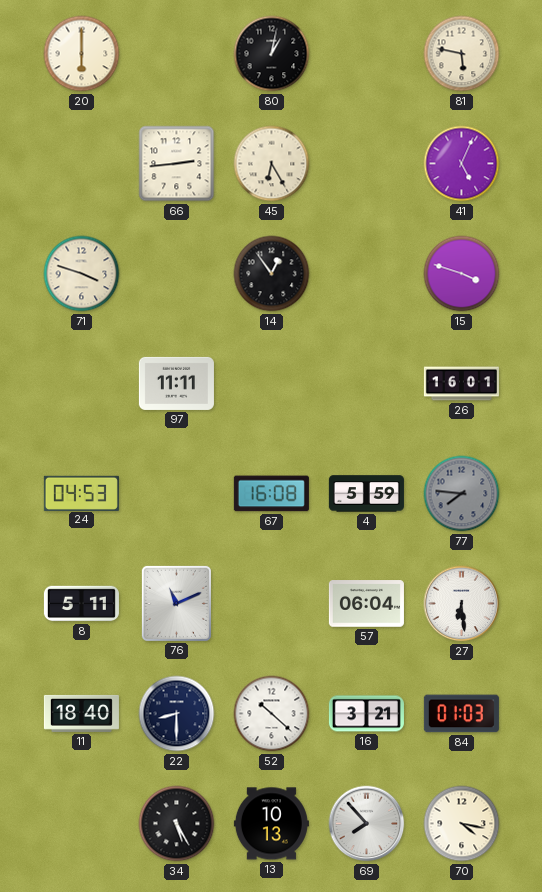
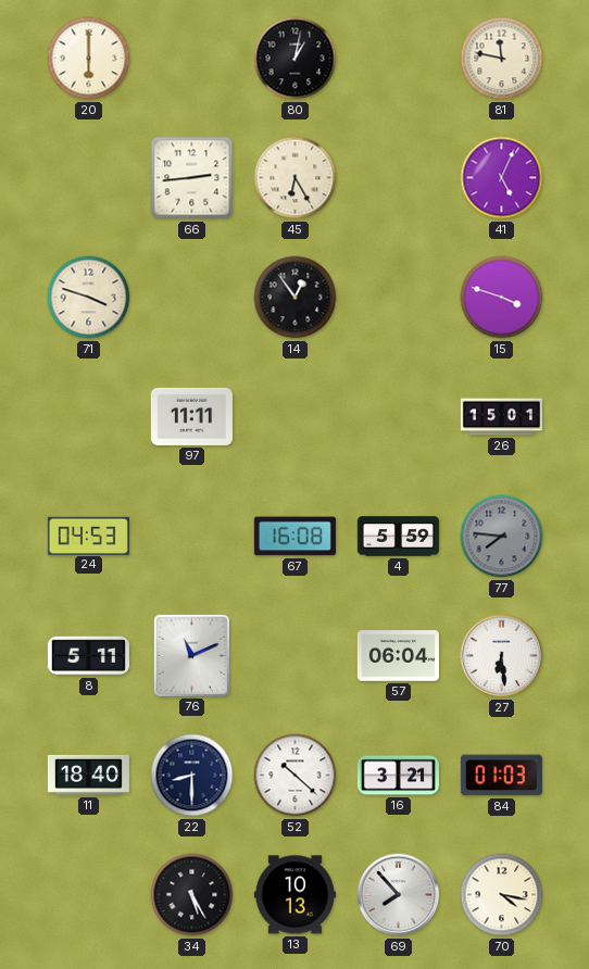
81: 5:47 -> 11:47 (502, 59)
26: 16:01 -> 15:01 (501, 417)
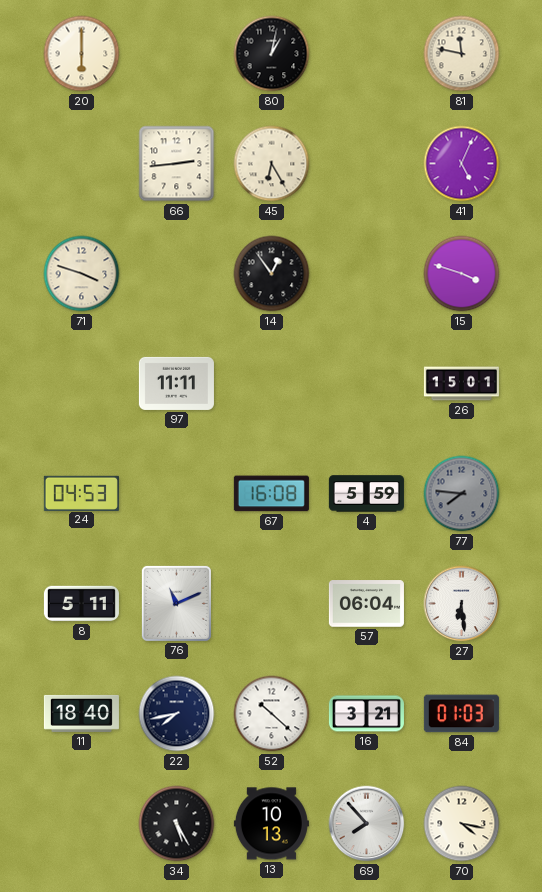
22: 8:30 -> 7:43 (177, 714)
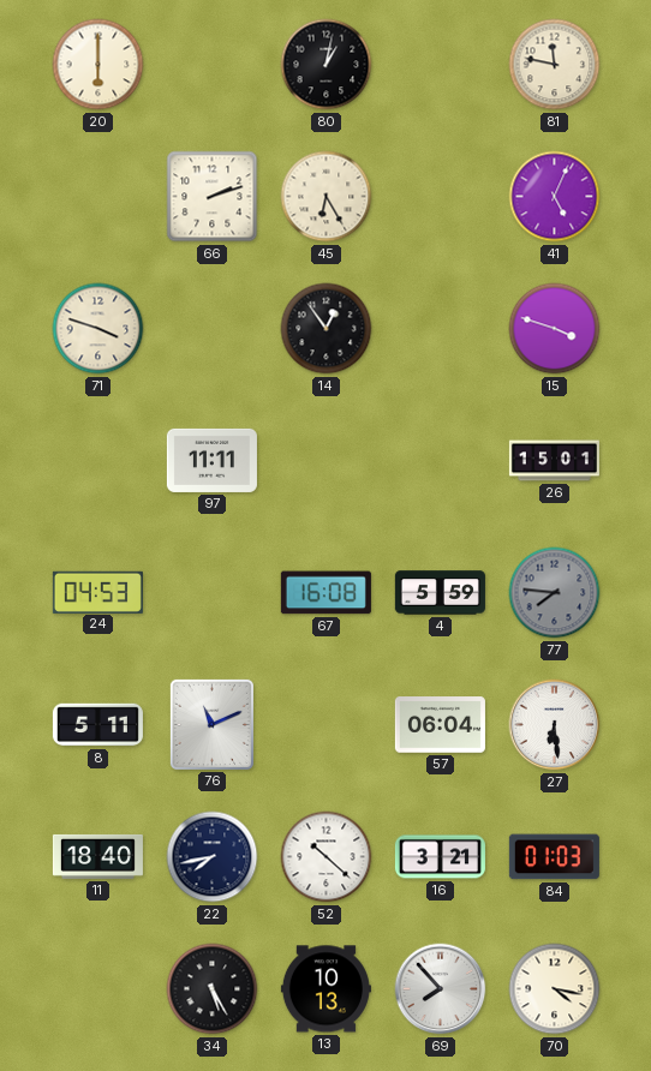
66: 2:44 -> 2:12 (213, 197)
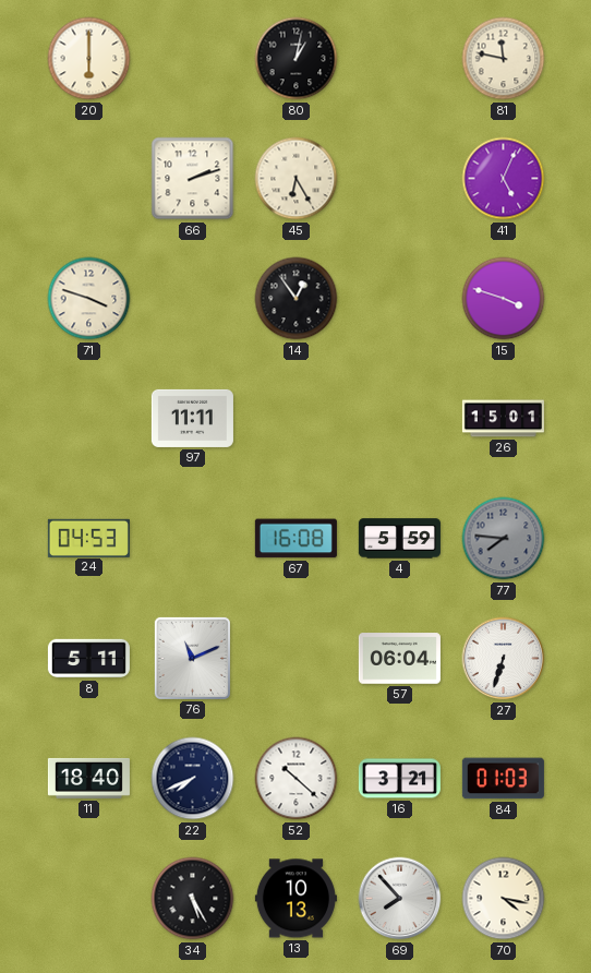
27: 6:29 -> 6:33 (504, 659)
22: 7:43 -> 7:41 (193, 779)
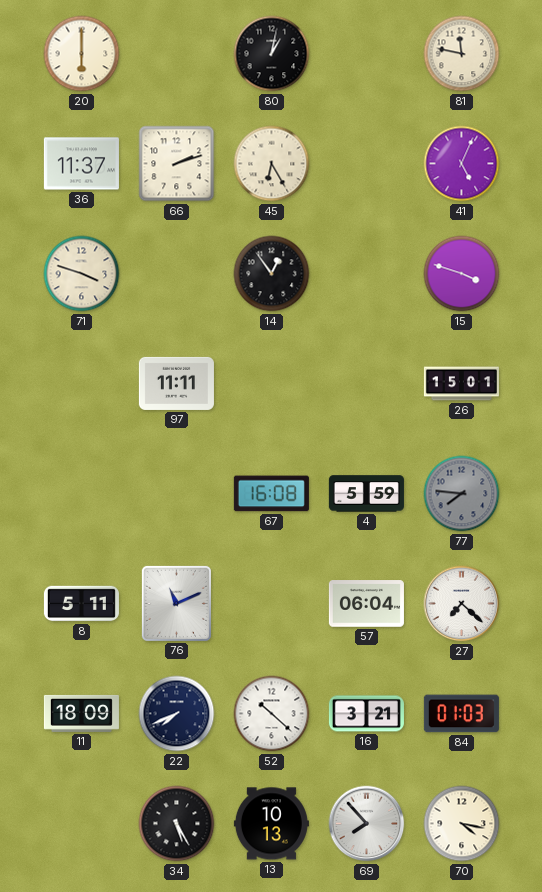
36: none -> 11:37 (81, 164)
24: 04:53 -> none (88, 538)
27: 6:33 -> 7:22 (462, 604)
11: 18:40 -> 18:09 (81, 713)
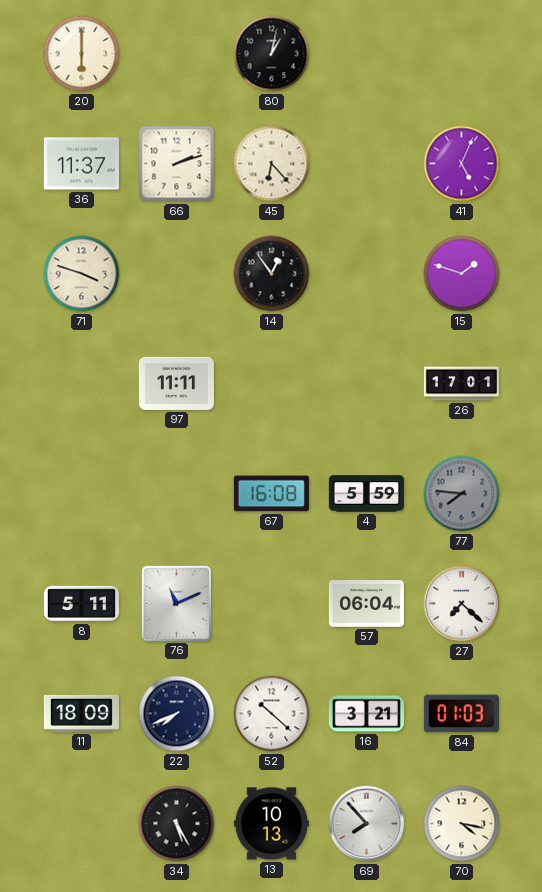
81: 11:47 -> none (462, 54)
45: 6:25 -> 6:23 (272, 164)
15: 3:48 -> 1:48 (462, 274)
26: 15:01 -> 17:01 (461, 384)
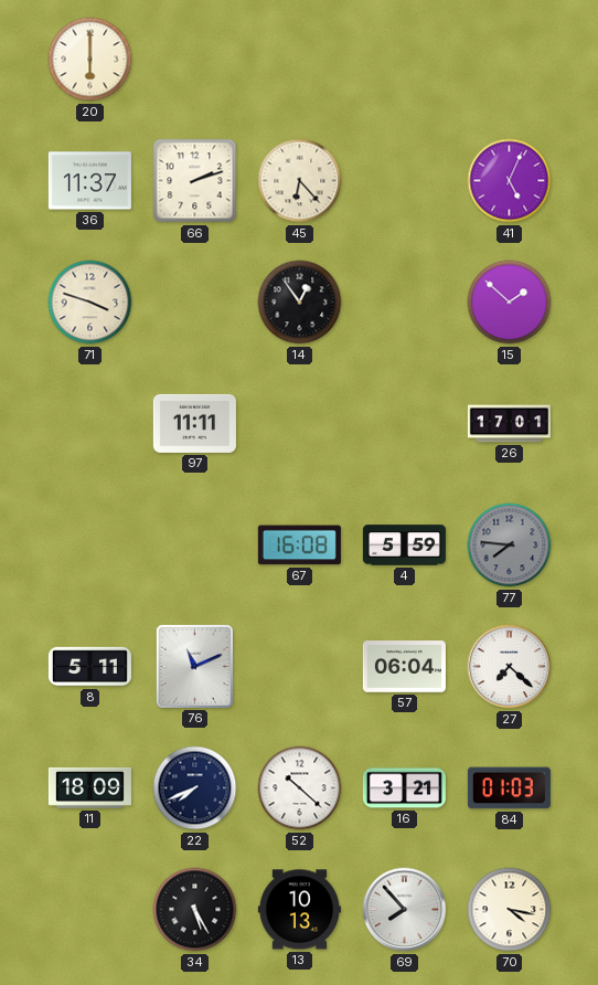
80: 1:02 -> none (272, 54)
15: 1:48 -> 1:52 (510, 303)
